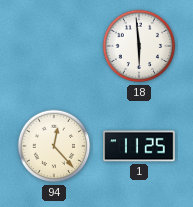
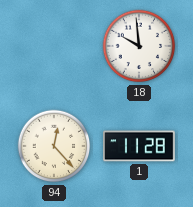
18: 5:59 -> 9:59 (139, 46)
1: 11:25 -> 11:28 (139, 146)
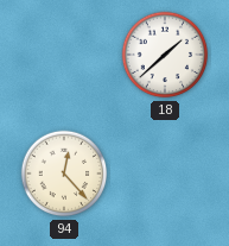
18: 9:59 -> 1:38 (165, 55)
1: 11:28 -> none (139, 146)
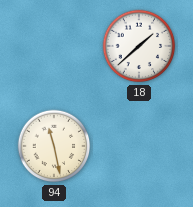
94: 12:23 -> 11:28 (54, 146)
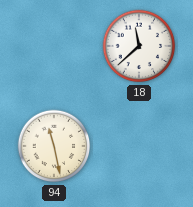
18: 1:38 -> 11:38 (139, 46)
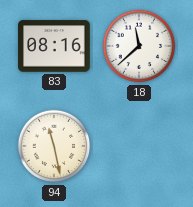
83: none -> 08:16 (54, 46)
